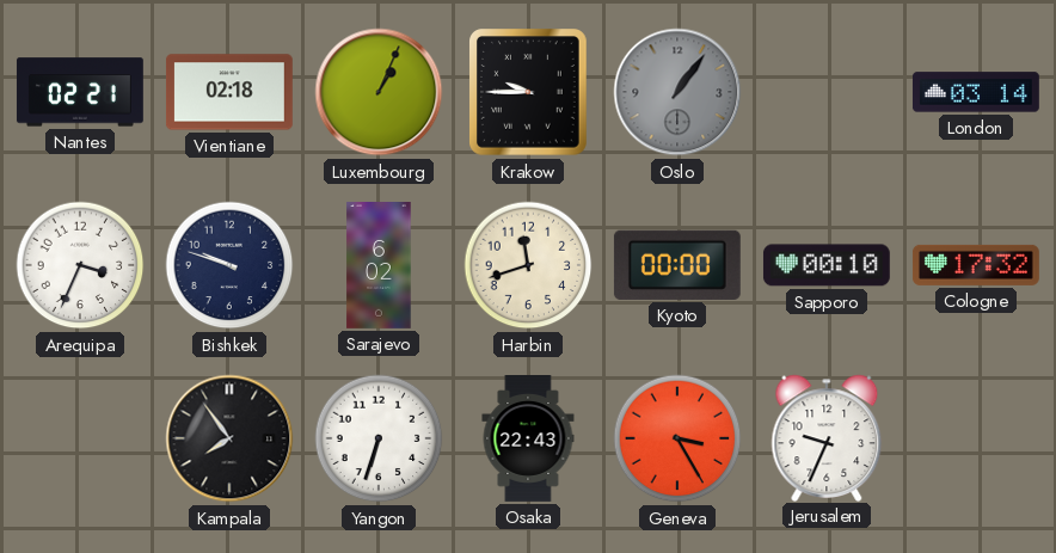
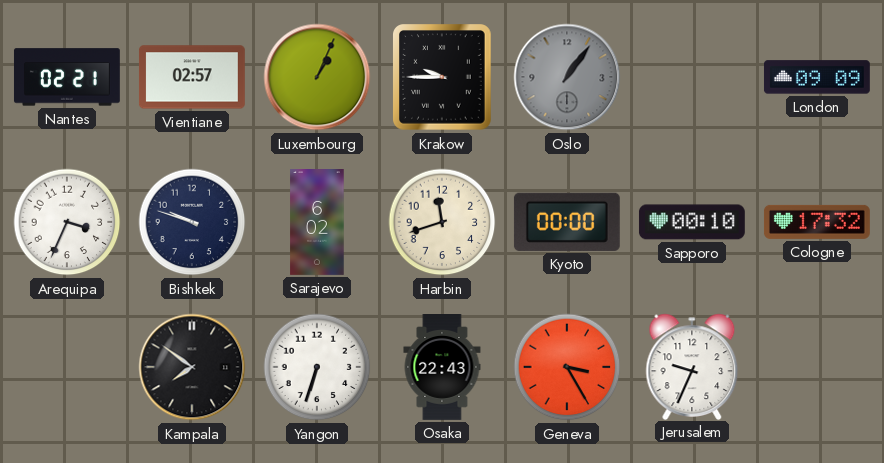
Vientiane: 02:18 -> 02:57 (192, 77)
London: 03:14 -> 09:09 (817, 77)
Kampala: 7:54 -> 7:51 (192, 367)
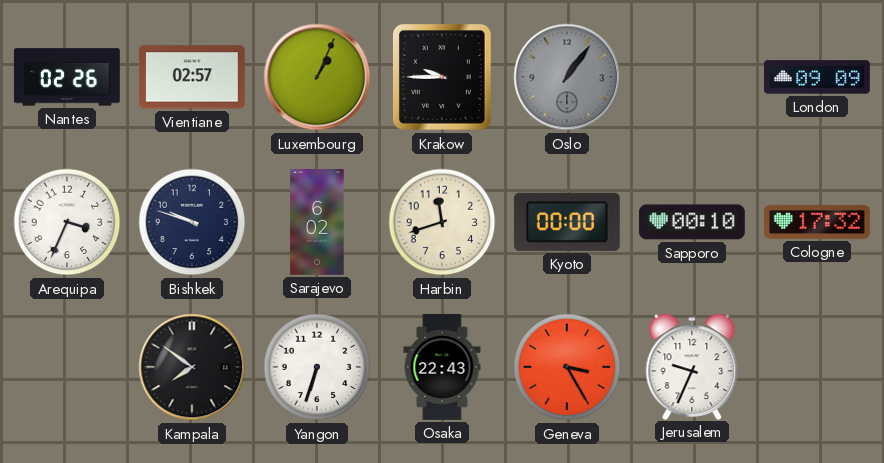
Nantes: 02:21 -> 02:26 (67, 77)
